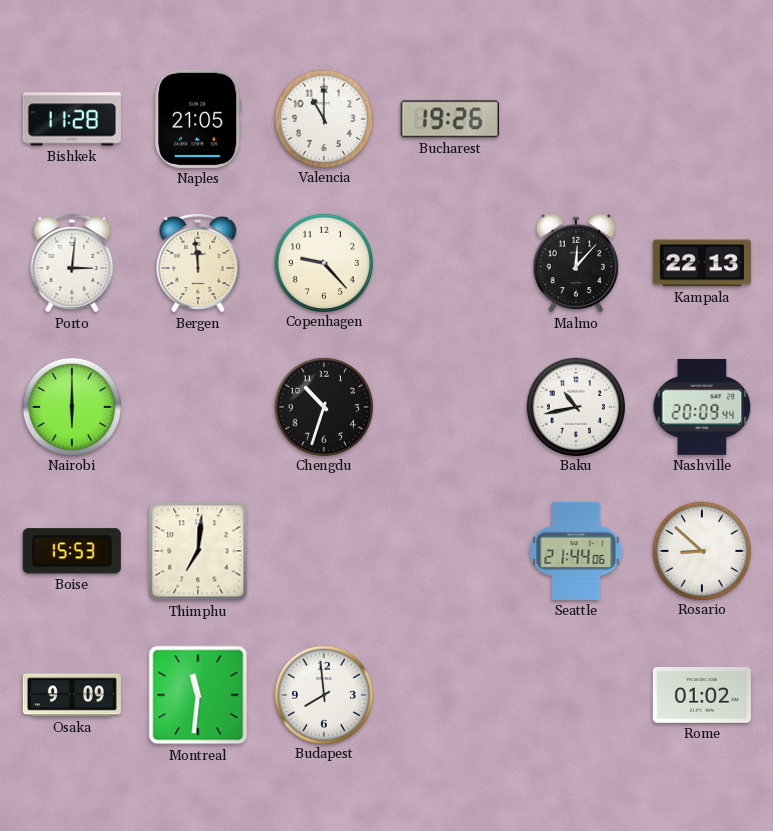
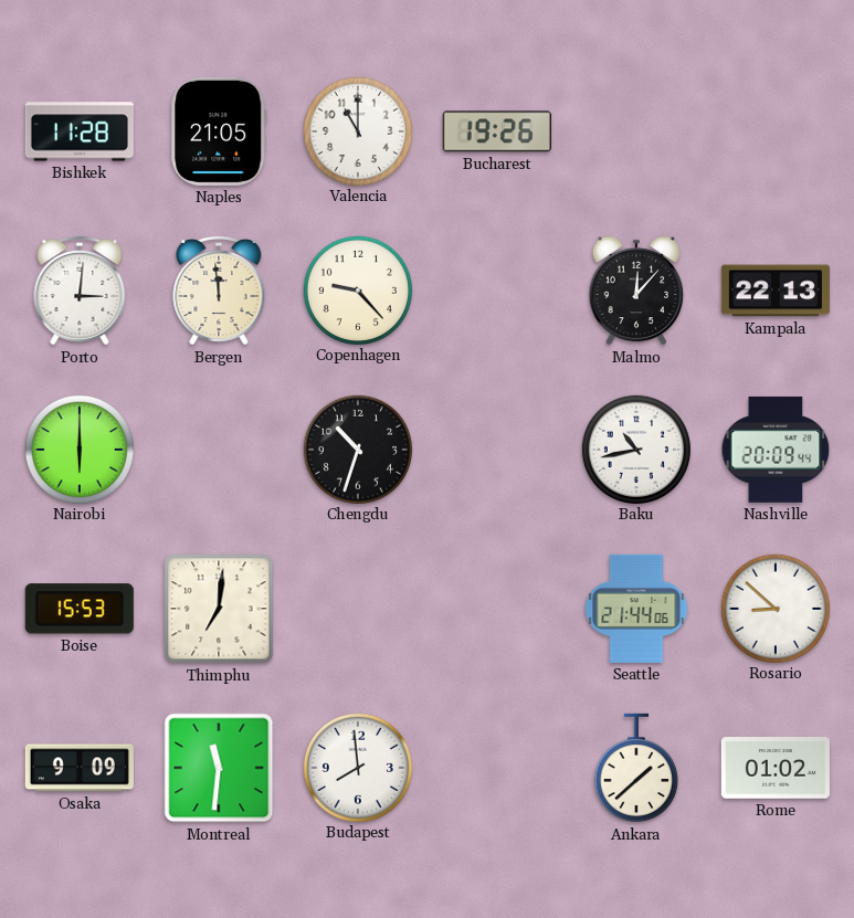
Ankara: none -> 1:38 (636, 768)
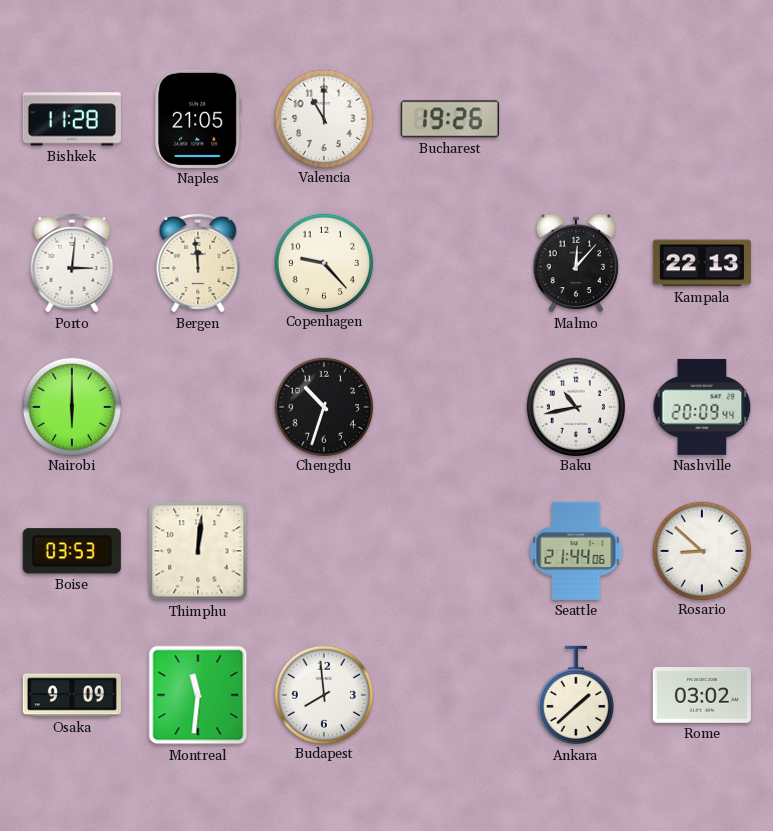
Boise: 15:53 -> 03:53 (72, 551)
Thimphu: 7:01 -> 12:01 (198, 551)
Rome: 01:02 -> 03:02 (702, 696)
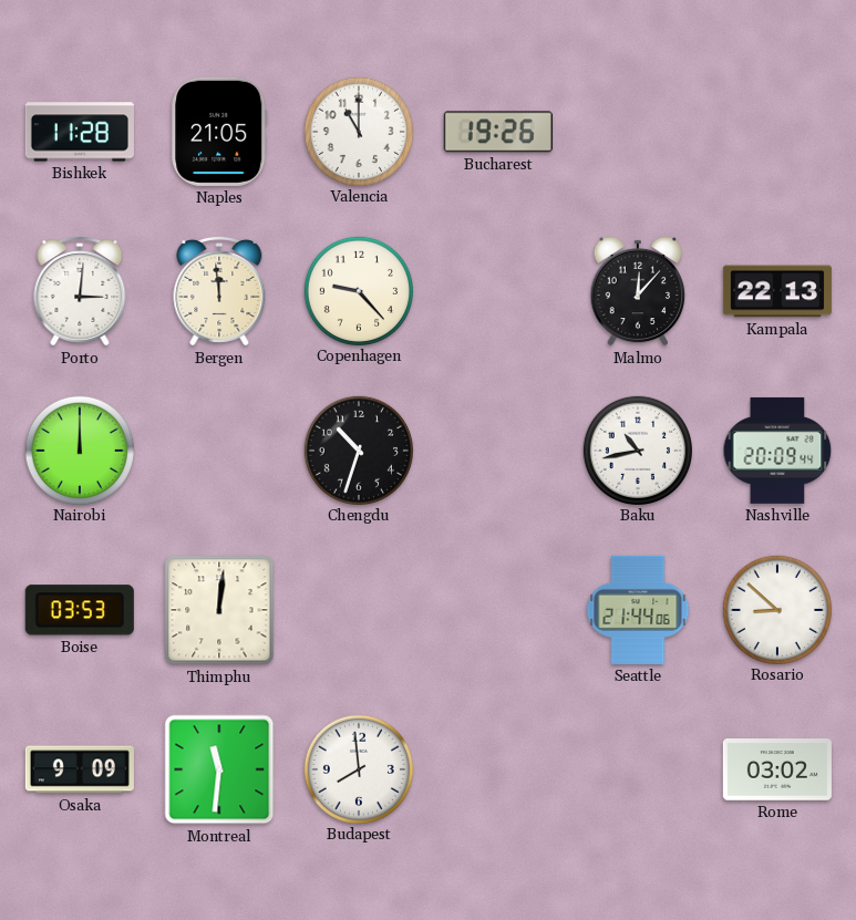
Nairobi: 6:00 -> 12:00 (79, 449)
Ankara: 1:38 -> none (576, 695)
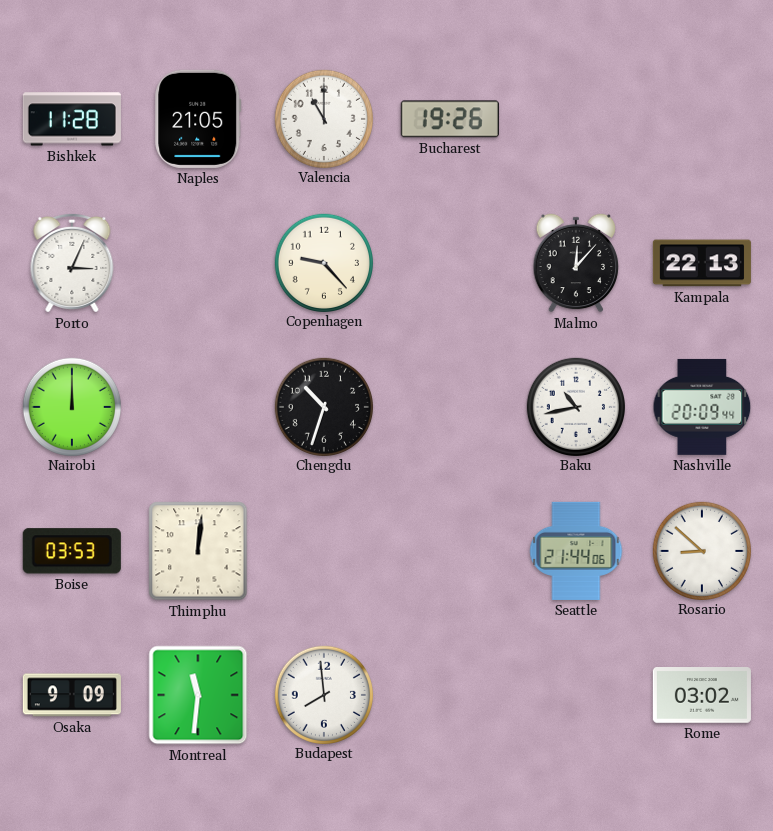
Porto: 3:01 -> 3:04 (72, 263)
Bergen: 11:59 -> none (219, 291)
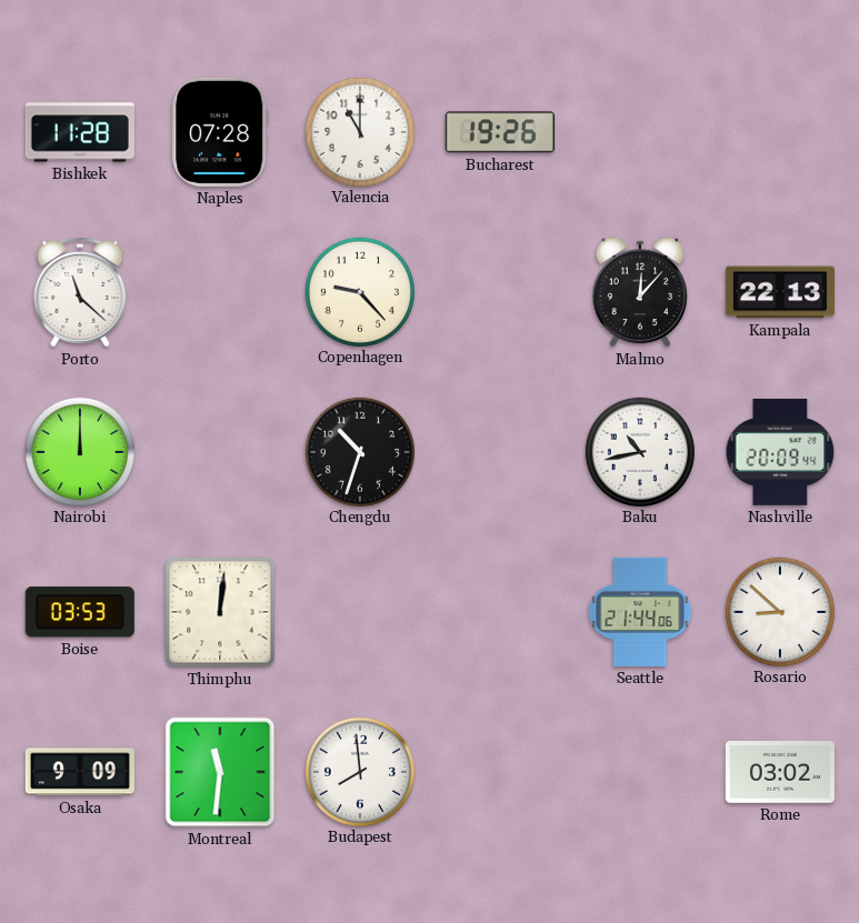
Naples: 21:05 -> 07:28 (220, 132)
Porto: 3:04 -> 11:22 (80, 292)
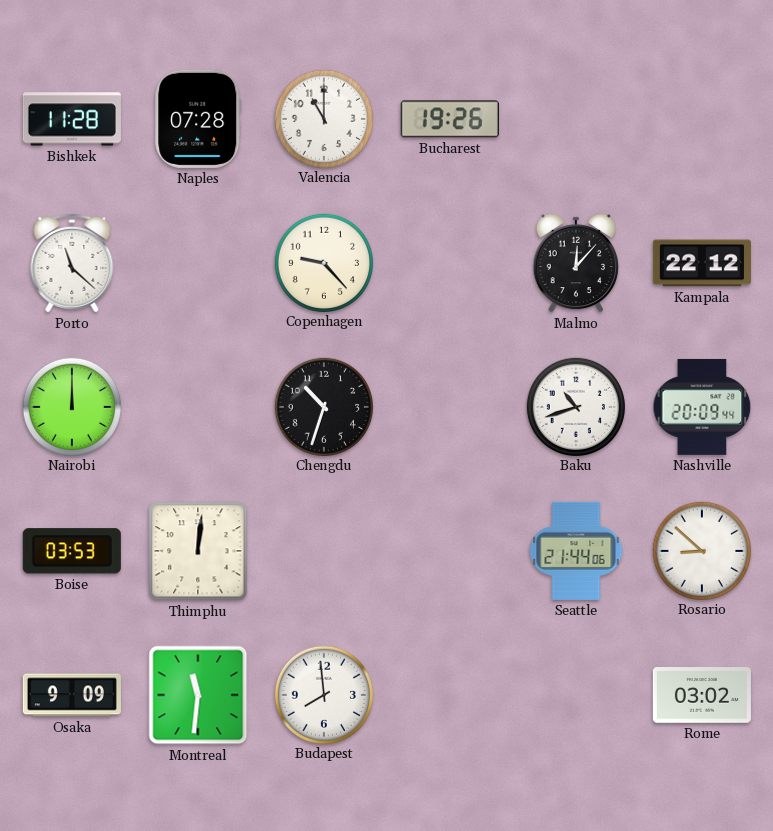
Kampala: 22:13 -> 22:12 (702, 263)
Baku: 10:43 -> 10:42 (575, 406)
